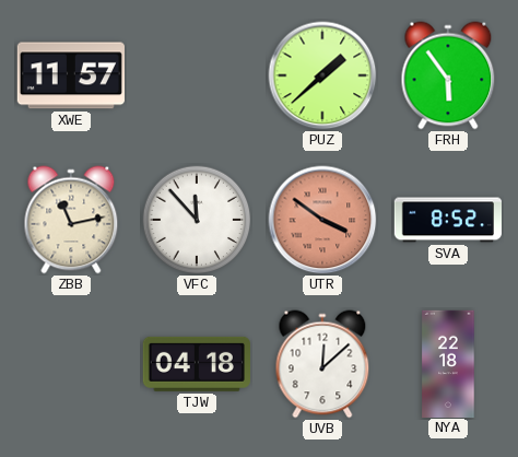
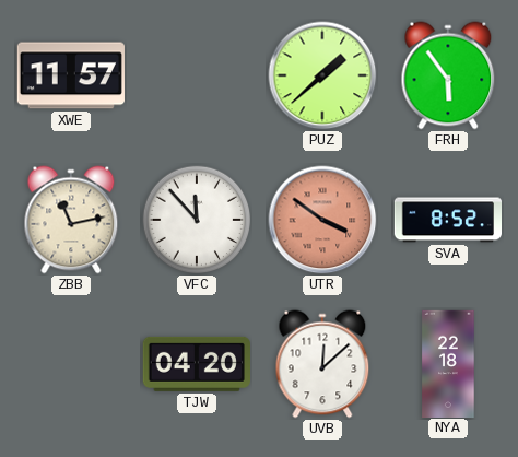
TJW: 04:18 -> 04:20 (197, 364)
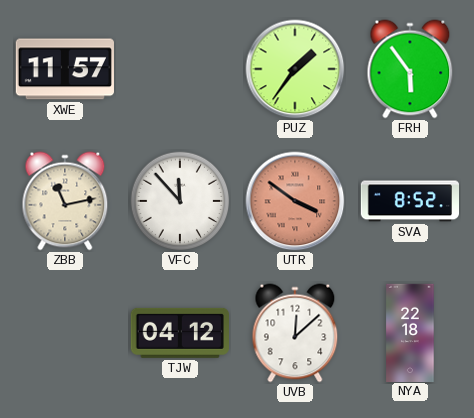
PUZ: 1:38 -> 1:36 (295, 69)
TJW: 04:20 -> 04:12 (180, 333)
